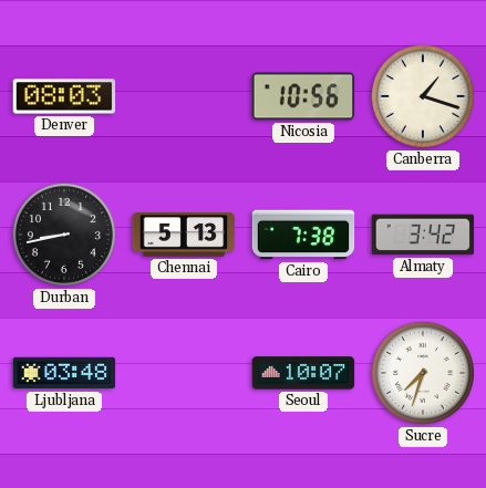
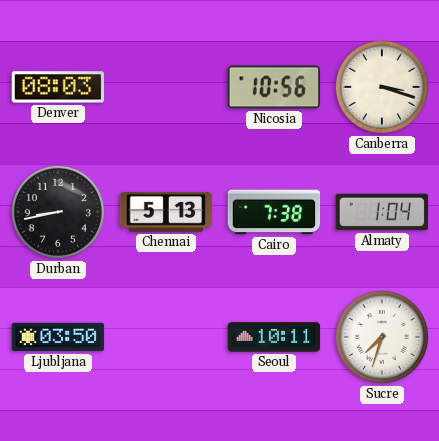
Canberra: 1:18 -> 3:18 (382, 87)
Almaty: 3:42 -> 1:04 (382, 212)
Ljubljana: 03:48 -> 03:50 (58, 337)
Seoul: 10:07 -> 10:11 (274, 337)
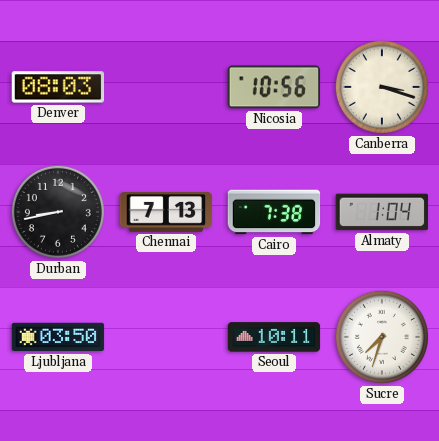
Chennai: 5:13 -> 7:13 (166, 213)
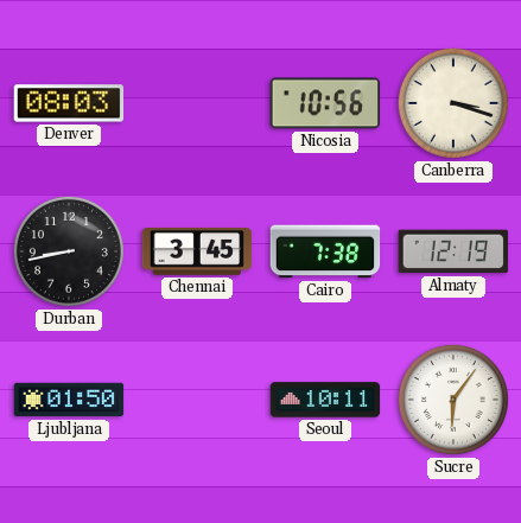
Chennai: 7:13 -> 3:45 (197, 253)
Almaty: 1:04 -> 12:19 (453, 251)
Ljubljana: 03:50 -> 01:50 (69, 400)
Sucre: 7:33 -> 6:06 (453, 400)
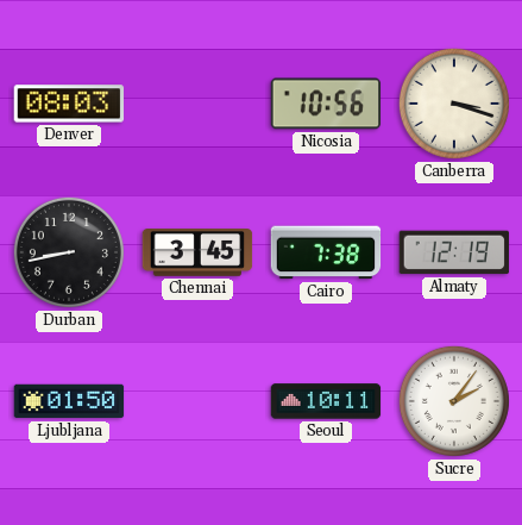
Sucre: 6:06 -> 2:06 (454, 401)
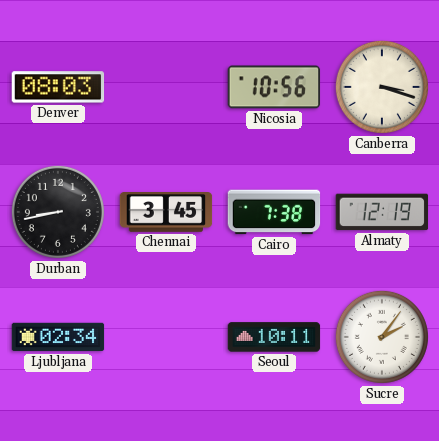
Ljubljana: 01:50 -> 02:34 (58, 337)
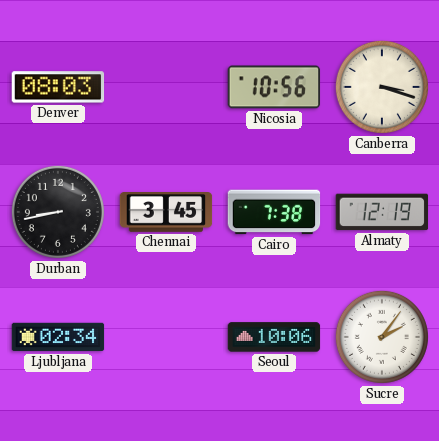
Seoul: 10:11 -> 10:06 (274, 337)
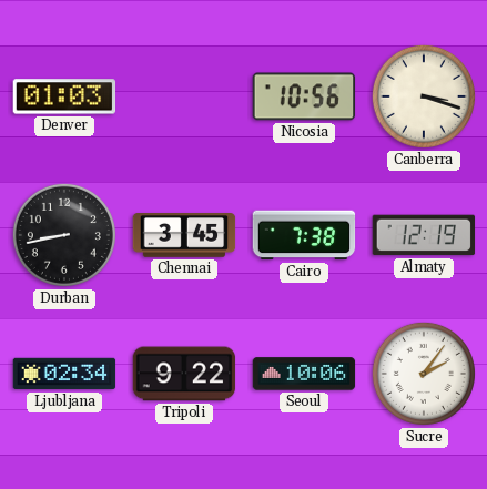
Denver: 08:03 -> 01:03 (64, 96)
Tripoli: none -> 9:22 (184, 374)
